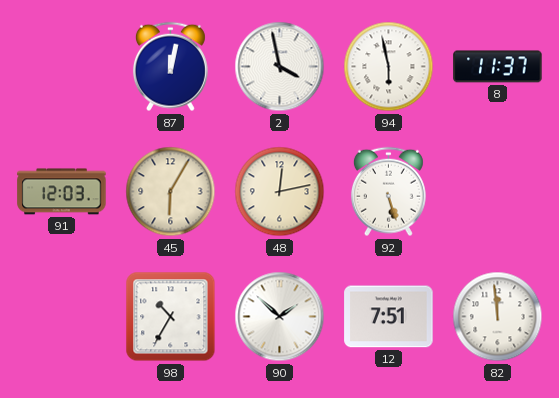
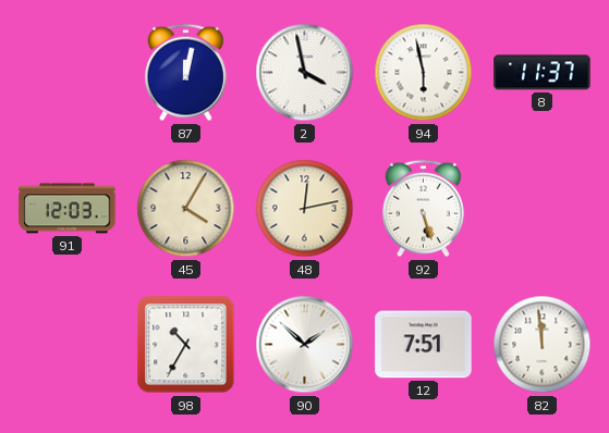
45: 6:05 -> 4:05 (186, 209)
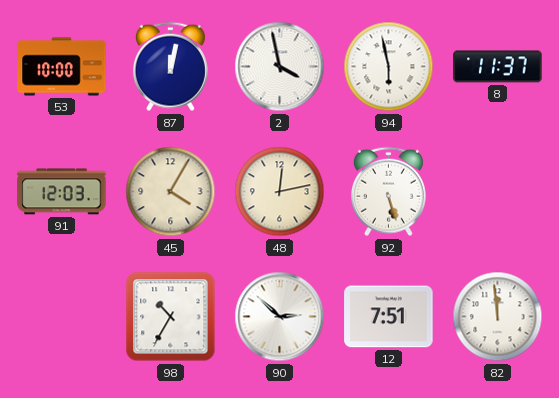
53: none -> 10:00 (62, 67)
90: 1:52 -> 2:52 (280, 317)
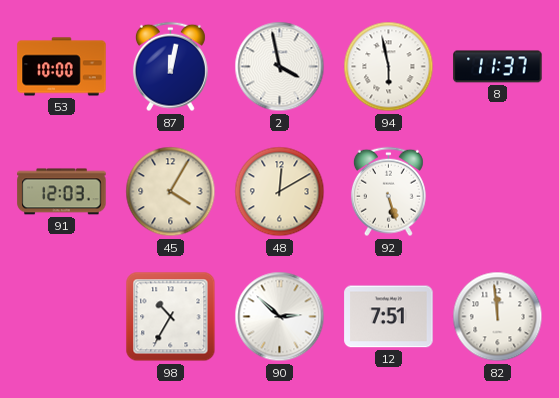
48: 12:13 -> 12:10 (280, 192)
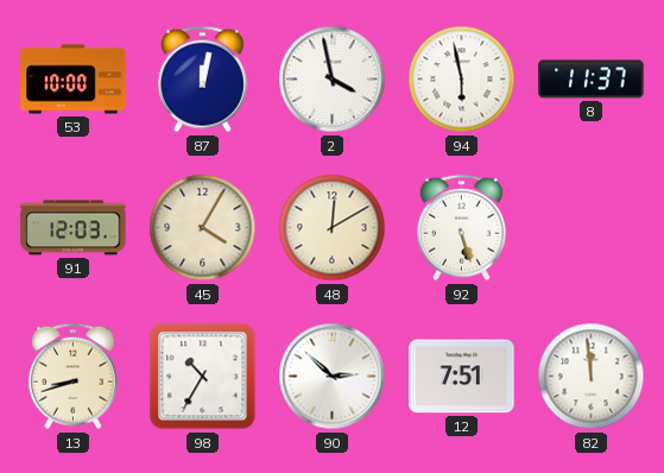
13: none -> 8:42 (72, 377)
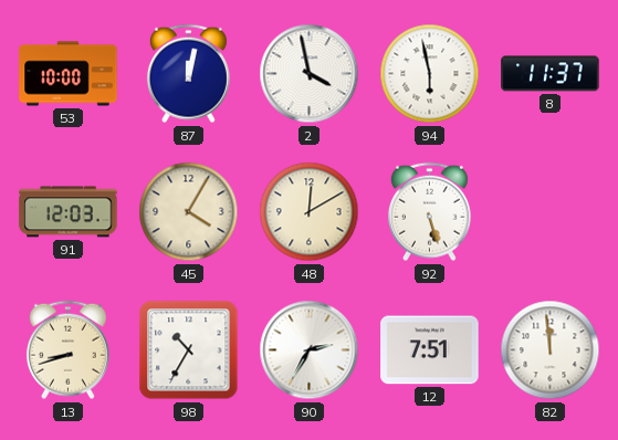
90: 2:52 -> 2:35 (310, 350)
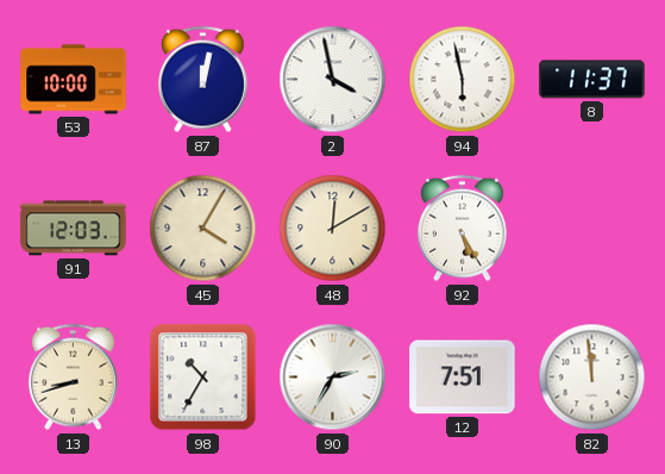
92: 5:27 -> 5:25 (462, 229)
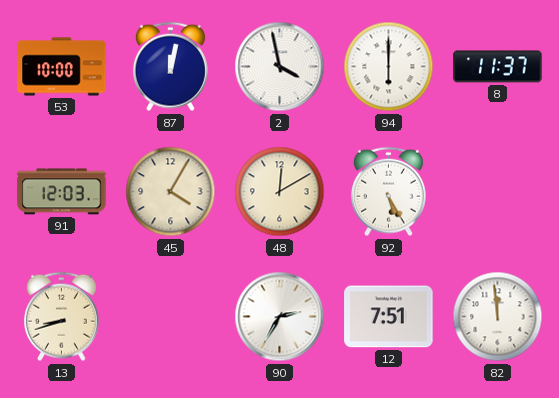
94: 5:58 -> 6:00 (389, 67)
98: 10:35 -> none (203, 378)
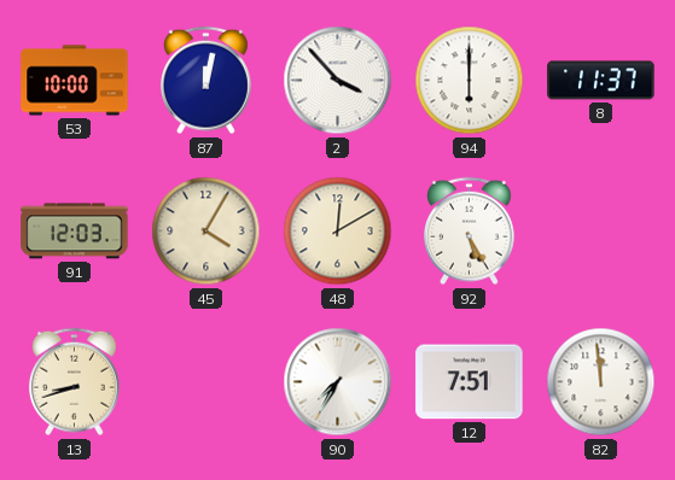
2: 3:58 -> 3:53 (338, 81)
90: 2:35 -> 7:35 (338, 382)
